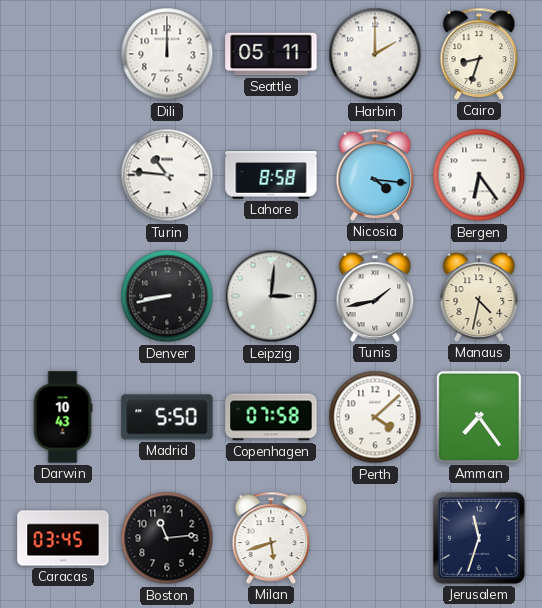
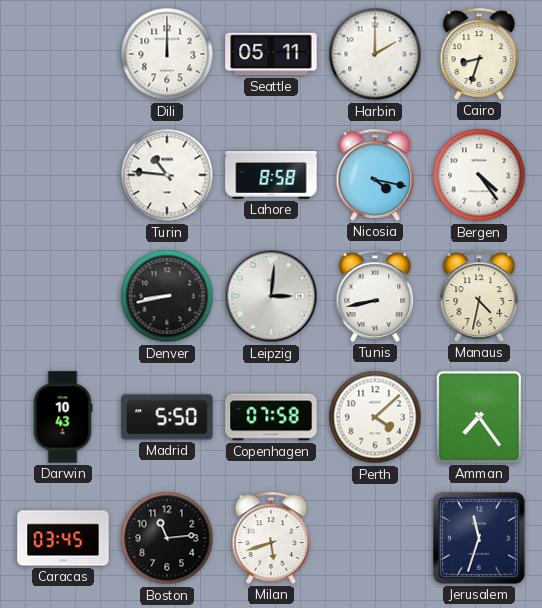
Nicosia: 4:16 -> 4:17 (375, 175)
Bergen: 6:24 -> 4:24 (479, 175)
Tunis: 1:43 -> 8:43 (375, 296)
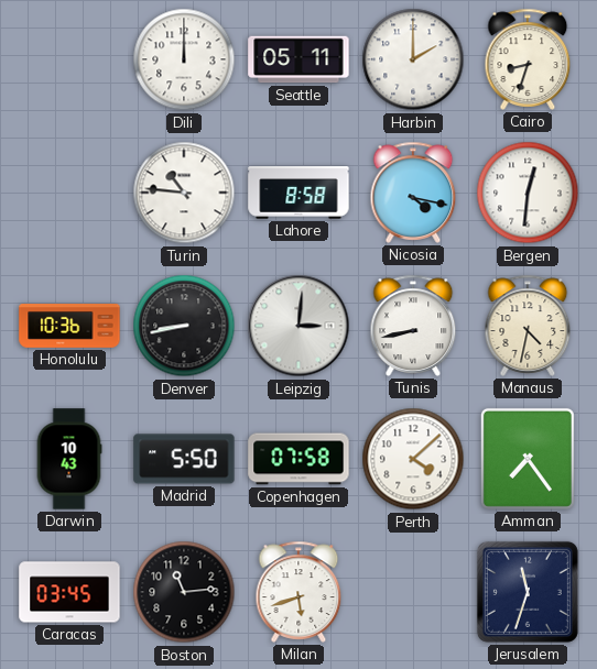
Bergen: 4:24 -> 12:31 (528, 193)
Honolulu: none -> 10:36 (69, 327)
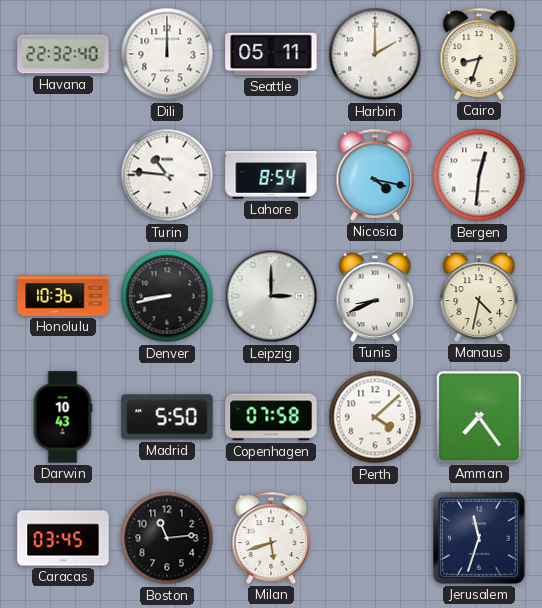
Havana: none -> 22:32 (63, 54)
Lahore: 8:58 -> 8:54 (271, 175)
Leipzig: 3:01 -> 3:00 (271, 296)
Tunis: 8:43 -> 8:41 (375, 296)
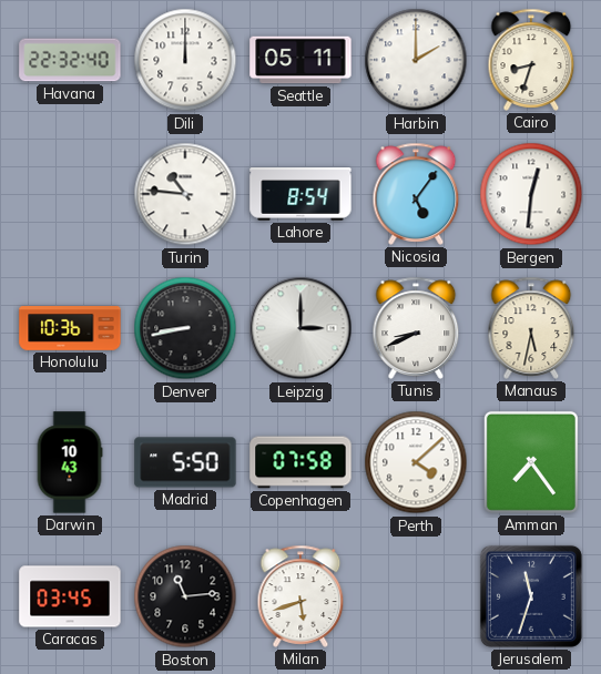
Nicosia: 4:17 -> 5:06 (416, 194)
Manaus: 4:32 -> 5:32 (531, 328)
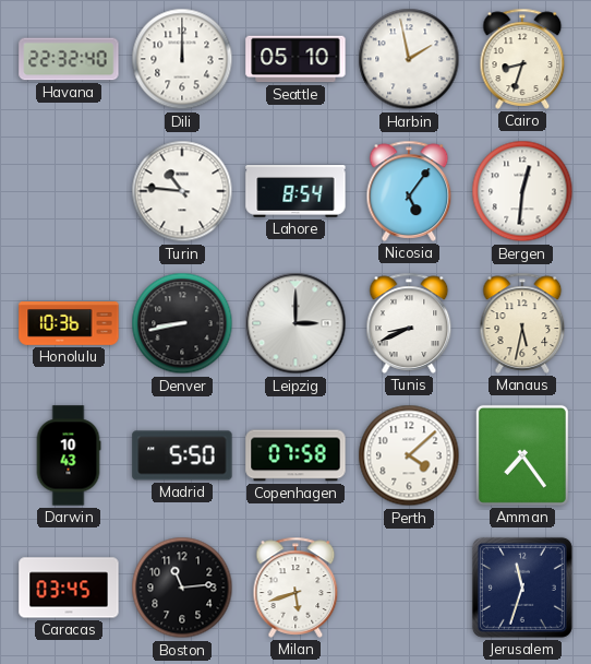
Seattle: 05:11 -> 05:10 (295, 59)
Harbin: 2:00 -> 1:58 (409, 59)
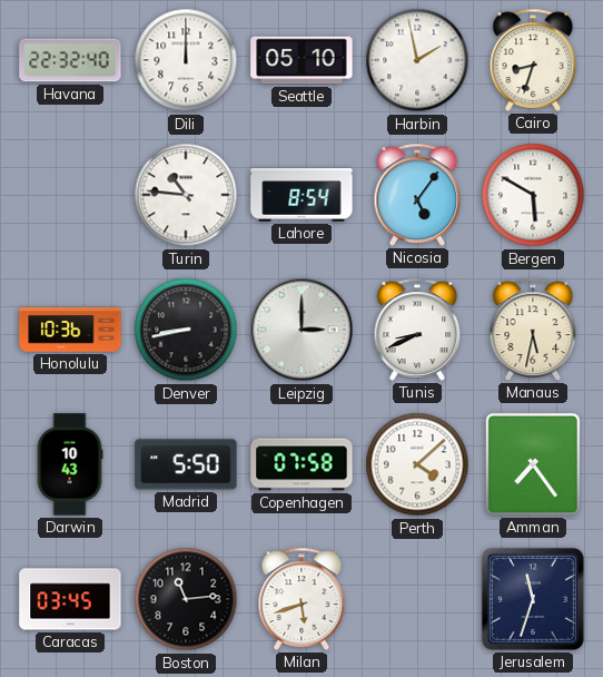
Bergen: 12:31 -> 5:50 (533, 195)
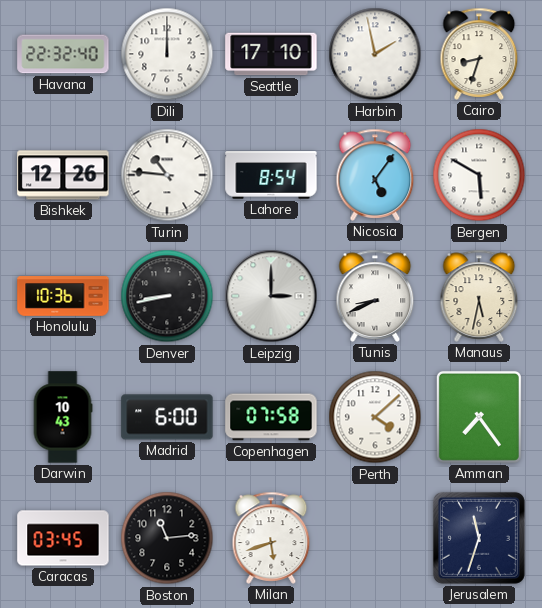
Seattle: 05:10 -> 17:10 (271, 54)
Bishkek: none -> 12:26 (63, 175)
Madrid: 5:50 -> 6:00 (167, 417)
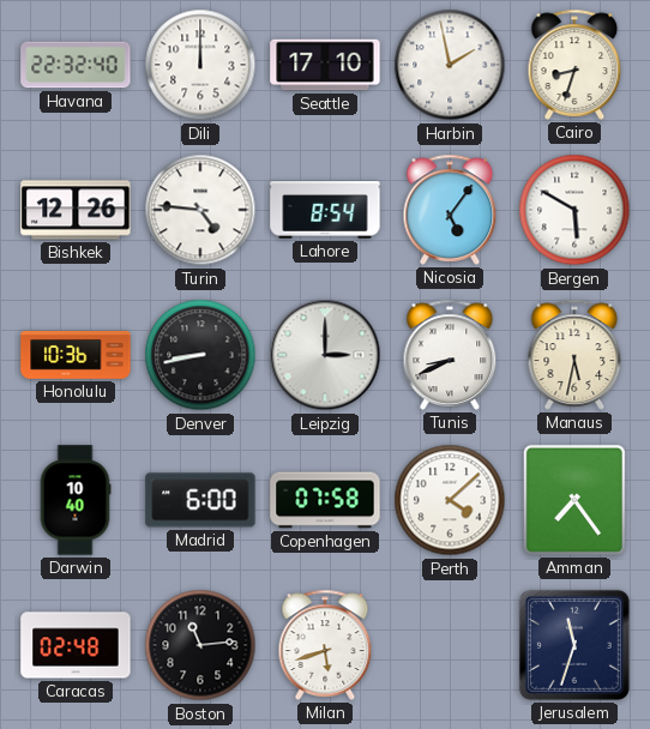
Turin: 10:46 -> 4:46 (200, 210)
Darwin: 10:43 -> 10:40 (76, 500)
Caracas: 03:45 -> 02:48 (76, 645)
